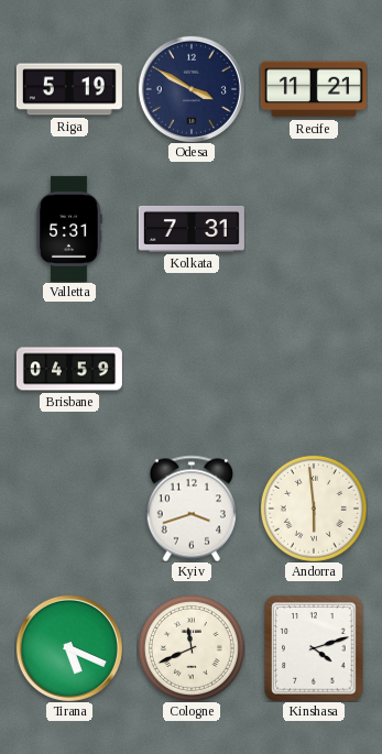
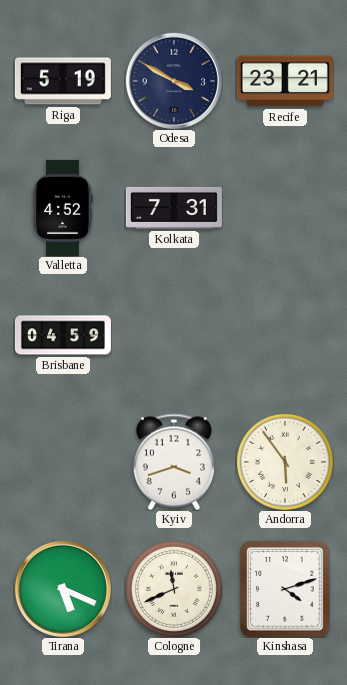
Recife: 11:21 -> 23:21 (285, 81)
Valletta: 5:31 -> 4:52 (63, 208)
Andorra: 5:59 -> 5:54 (285, 462)
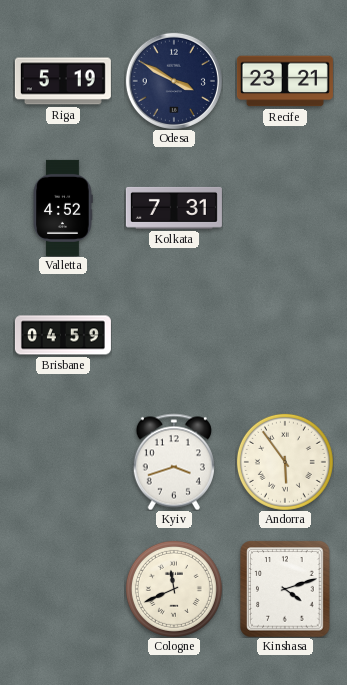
Tirana: 5:19 -> none (63, 589)
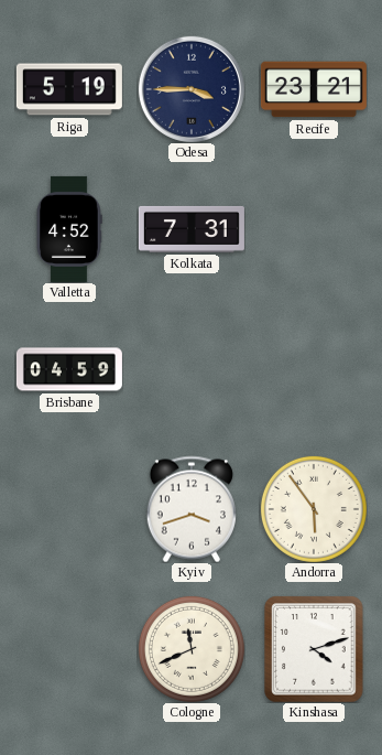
Odesa: 3:50 -> 3:45 (192, 89)
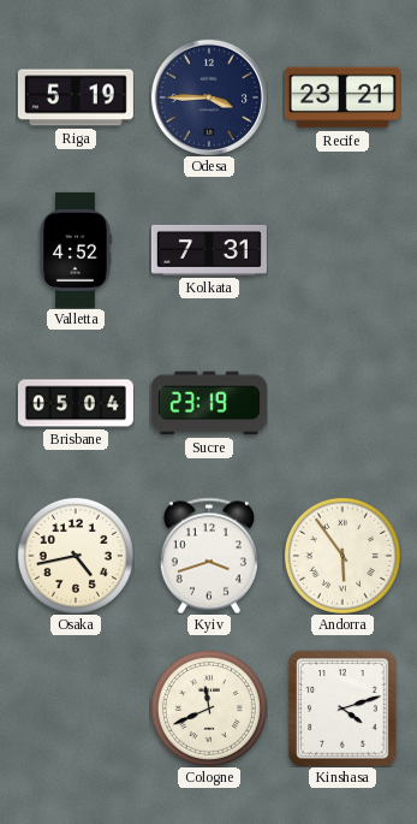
Brisbane: 04:59 -> 05:04 (76, 403)
Sucre: none -> 23:19 (209, 403)
Osaka: none -> 4:43 (76, 556)
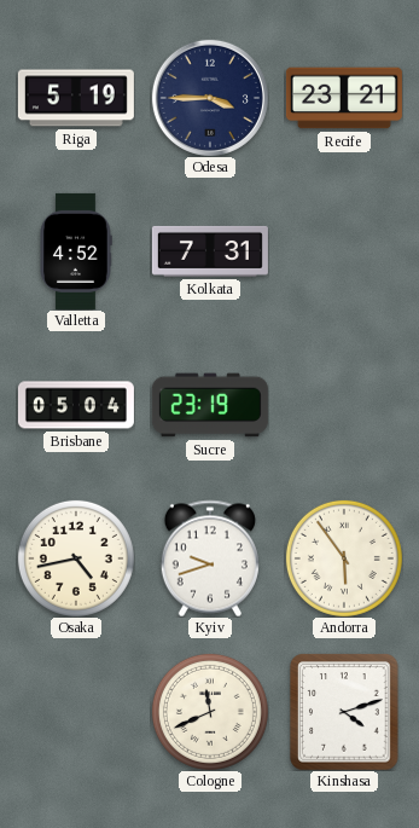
Kyiv: 3:42 -> 9:42 (210, 558)
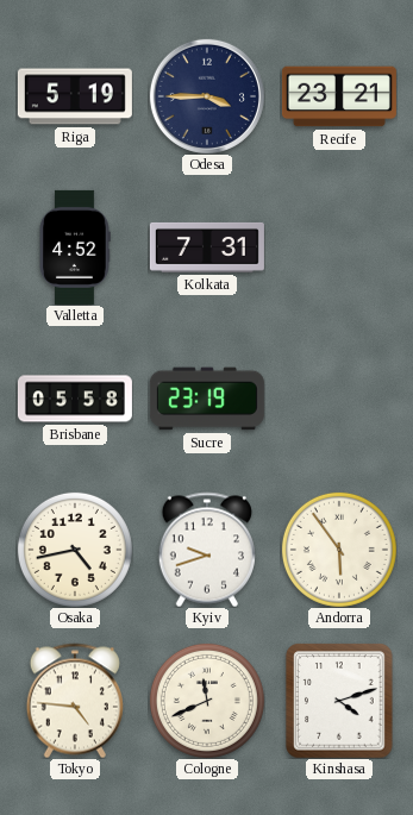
Brisbane: 05:04 -> 05:58 (75, 399)
Tokyo: none -> 4:46 (75, 701)
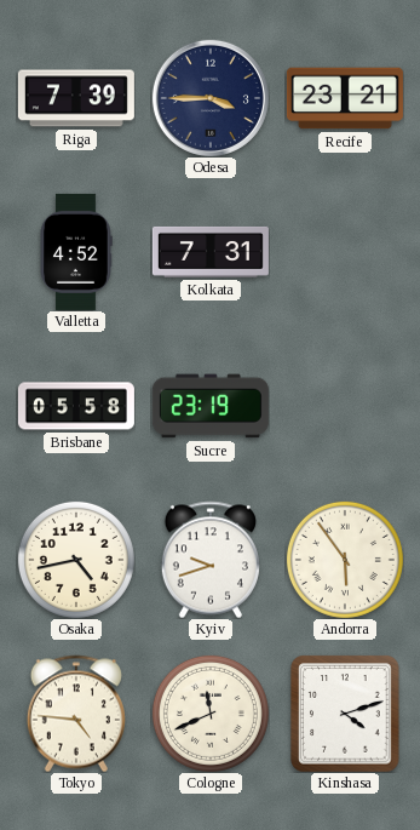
Riga: 5:19 -> 7:39 (76, 98)
